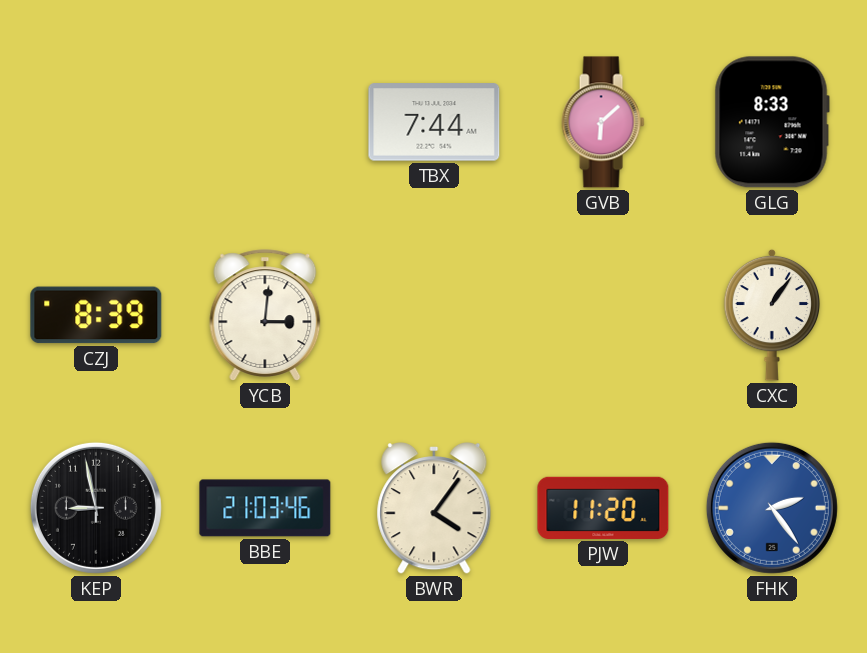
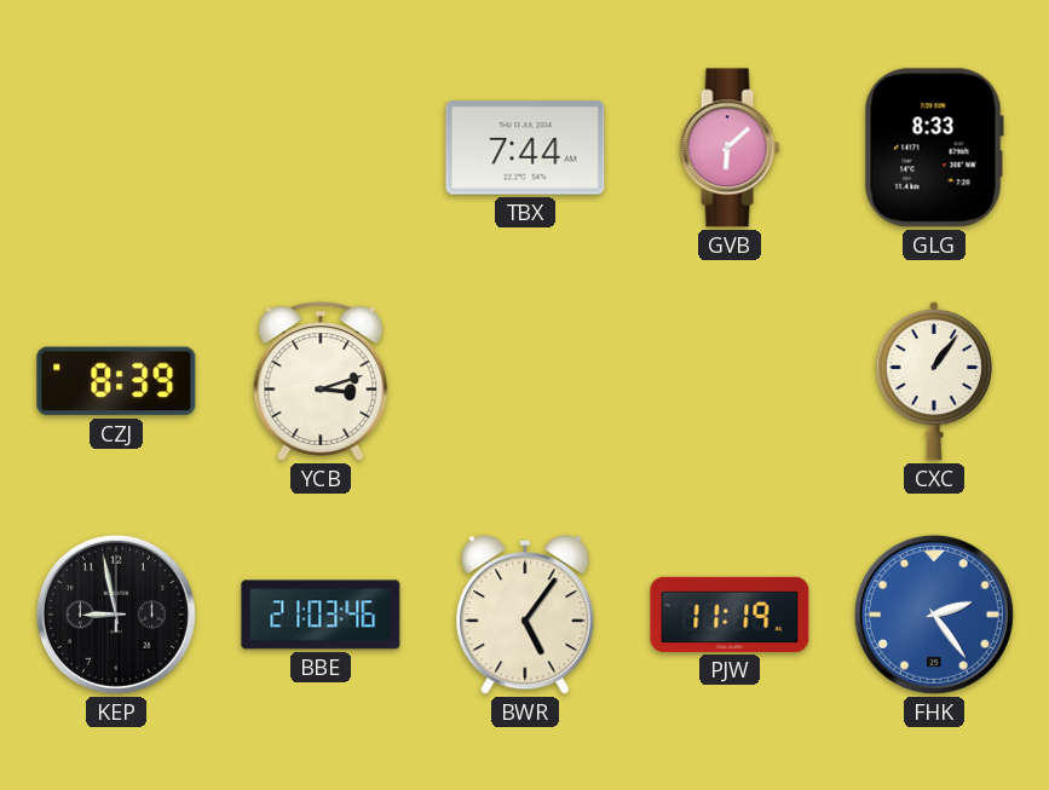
YCB: 3:01 -> 3:12 (321, 381)
BWR: 4:06 -> 5:06 (525, 616)
PJW: 11:20 -> 11:19 (730, 615)
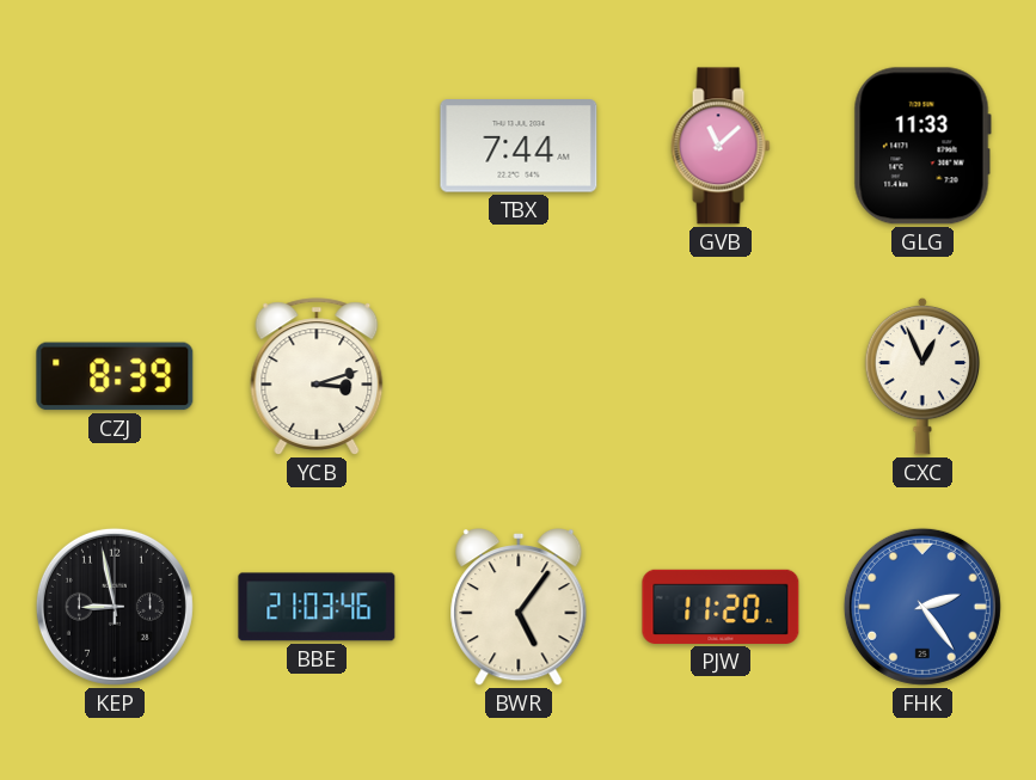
GVB: 6:08 -> 11:08 (721, 146)
GLG: 8:33 -> 11:33 (922, 146)
CXC: 1:06 -> 12:56 (922, 376)
PJW: 11:19 -> 11:20 (721, 607)
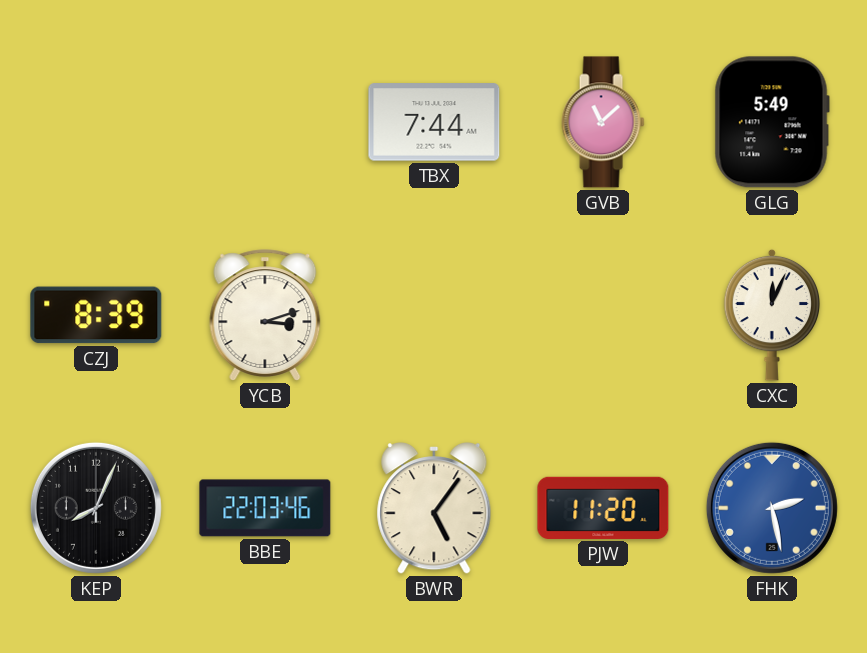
GLG: 11:33 -> 5:49 (772, 122)
CXC: 12:56 -> 12:04 (772, 315)
KEP: 8:58 -> 8:04 (96, 508)
BBE: 21:03 -> 22:03 (265, 508)
FHK: 2:24 -> 2:28 (772, 508)
